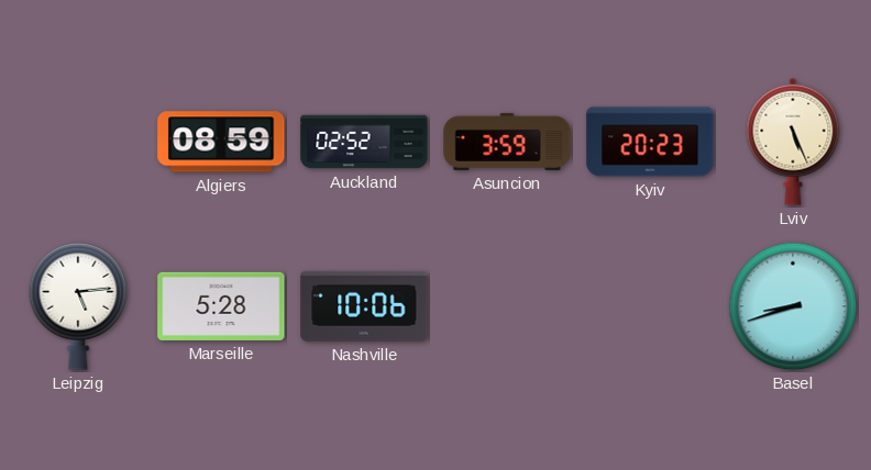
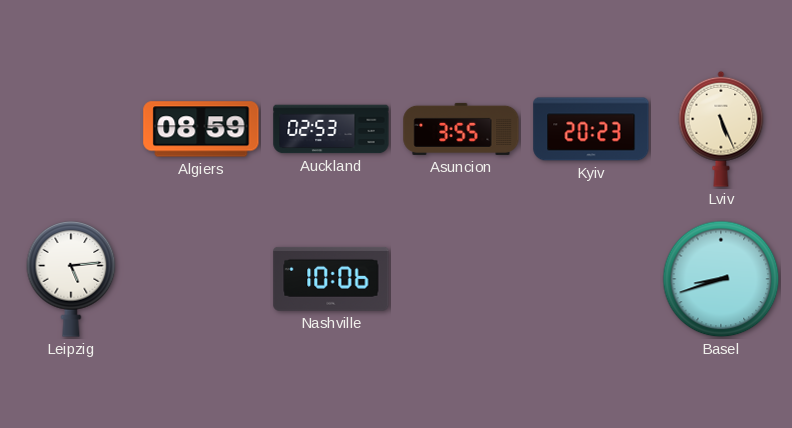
Auckland: 02:52 -> 02:53 (331, 129)
Asuncion: 3:59 -> 3:55 (461, 129)
Marseille: 5:28 -> none (221, 306)
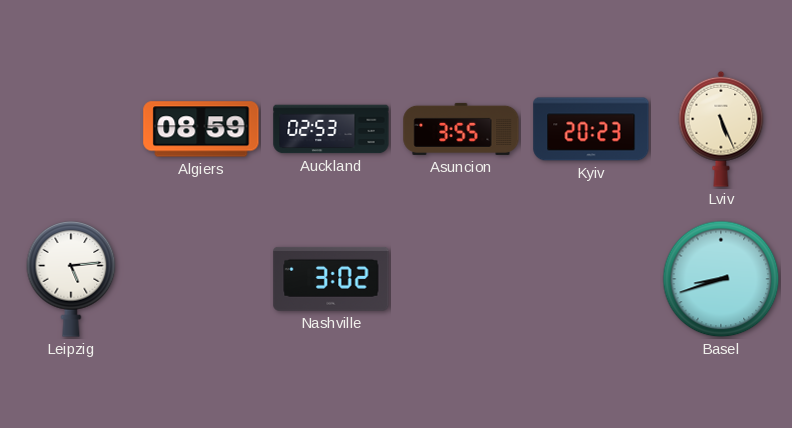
Nashville: 10:06 -> 3:02 (331, 279)
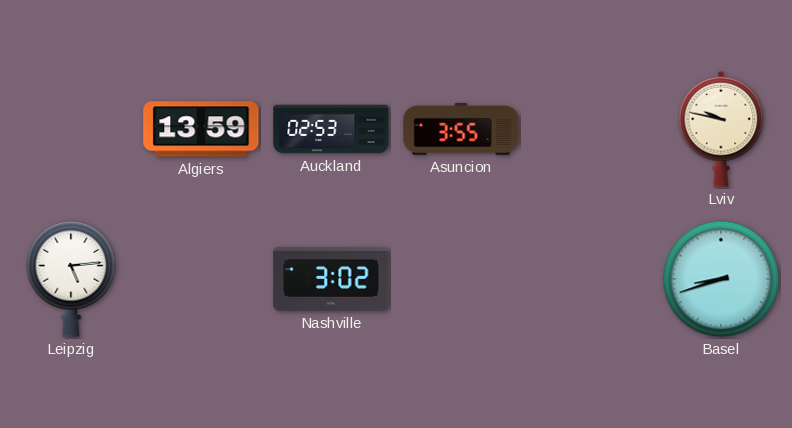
Algiers: 08:59 -> 13:59 (201, 129)
Kyiv: 20:23 -> none (591, 129)
Lviv: 5:26 -> 9:47 (721, 129)
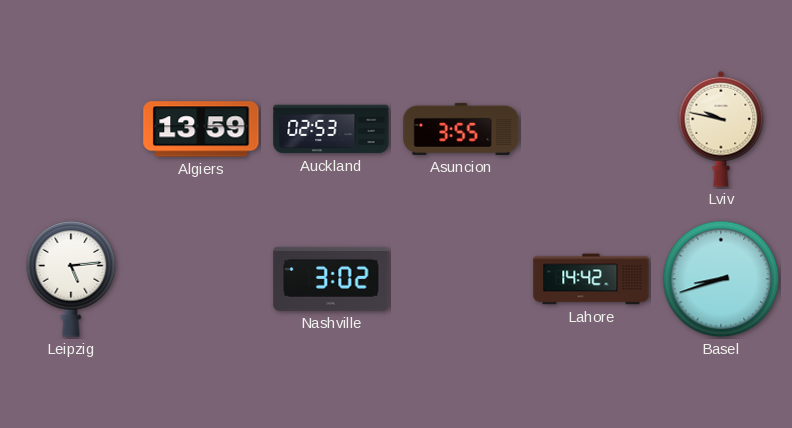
Lahore: none -> 14:42 (591, 279)
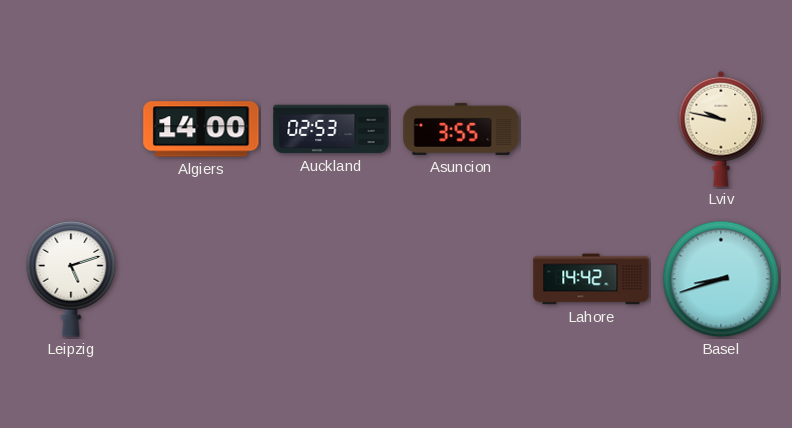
Algiers: 13:59 -> 14:00 (201, 129)
Leipzig: 5:14 -> 5:12 (71, 280)
Nashville: 3:02 -> none (331, 279)
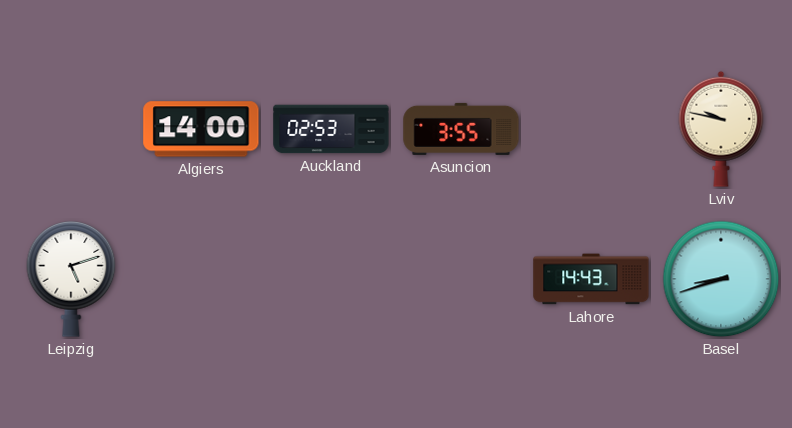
Lahore: 14:42 -> 14:43 (591, 279)
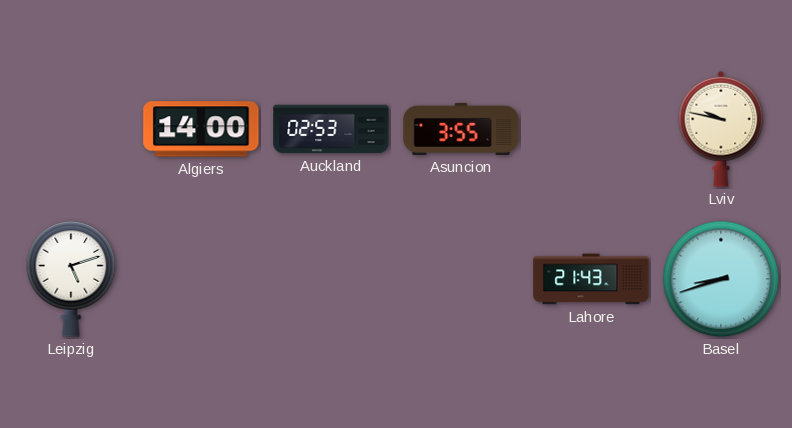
Lahore: 14:43 -> 21:43 (591, 279)
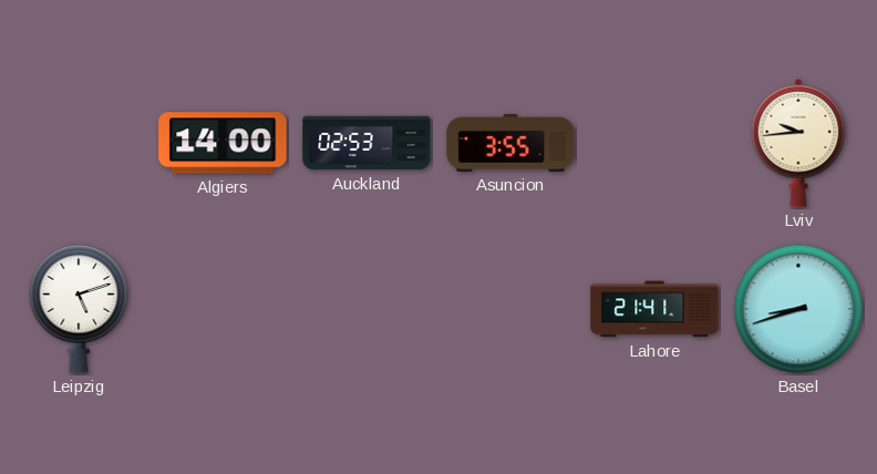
Lviv: 9:47 -> 9:44 (798, 143)
Lahore: 21:43 -> 21:41 (654, 309)
